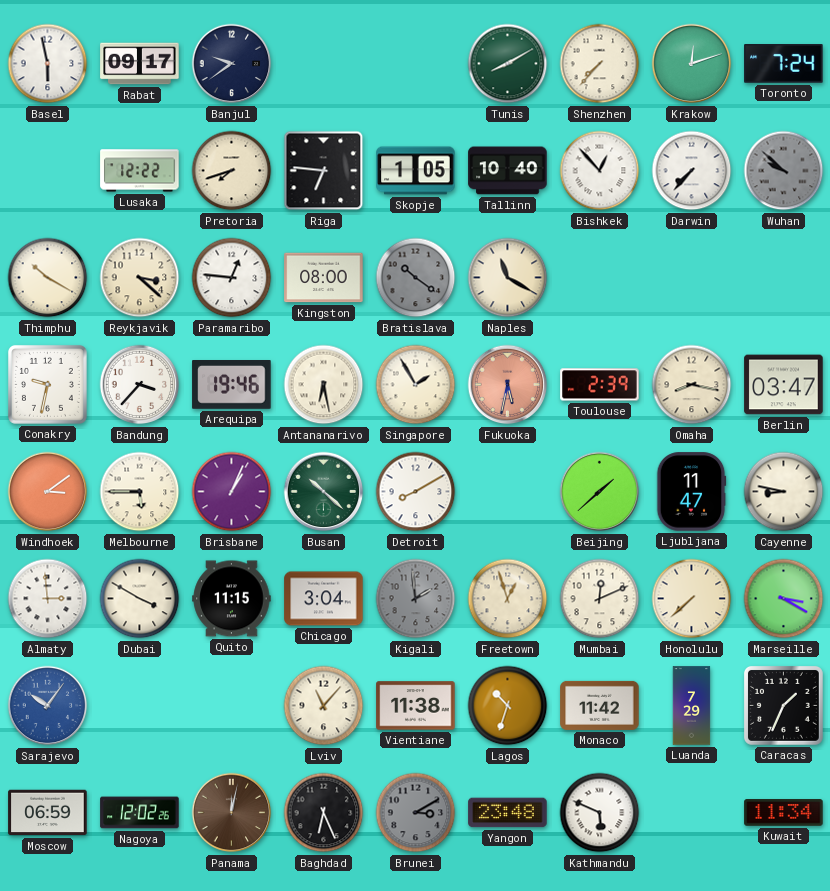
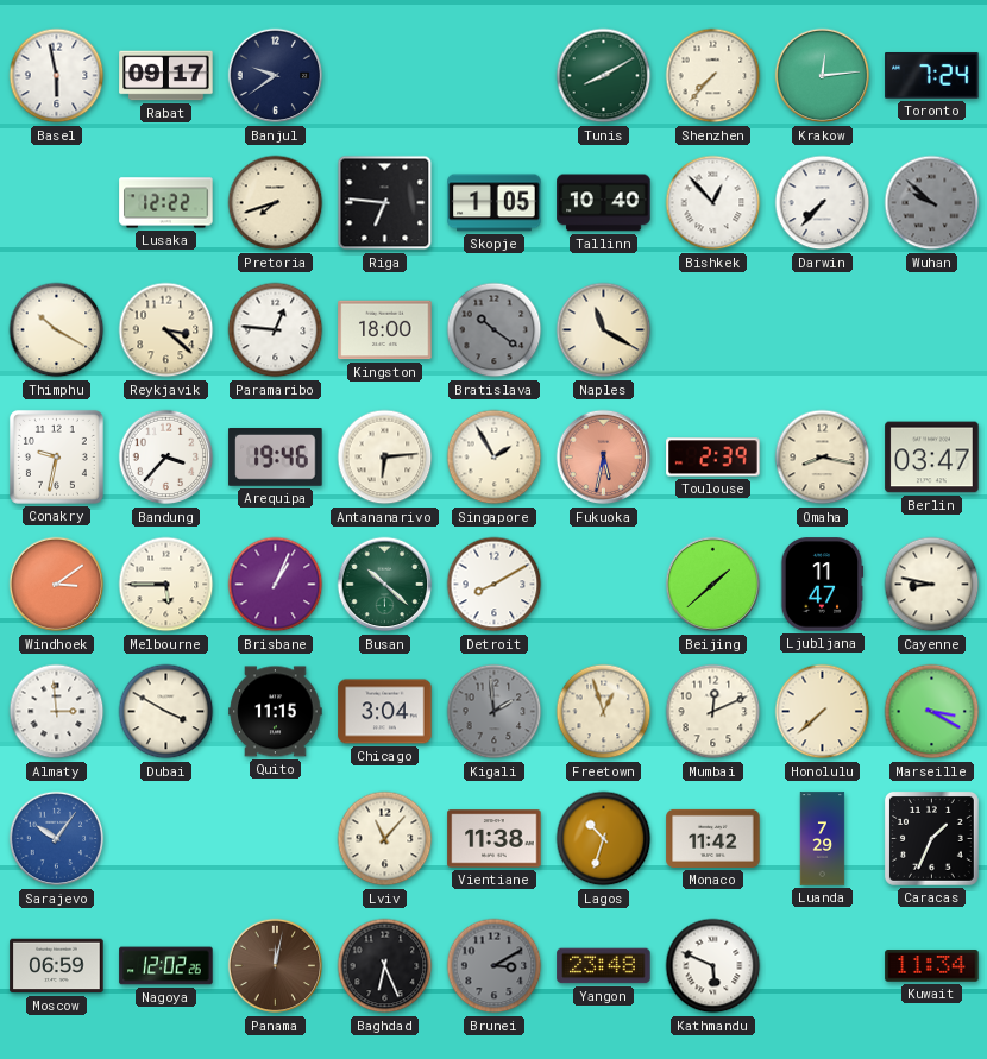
Krakow: 12:12 -> 12:14 (823, 76)
Kingston: 08:00 -> 18:00 (385, 330)
Antananarivo: 6:28 -> 6:14 (385, 458)
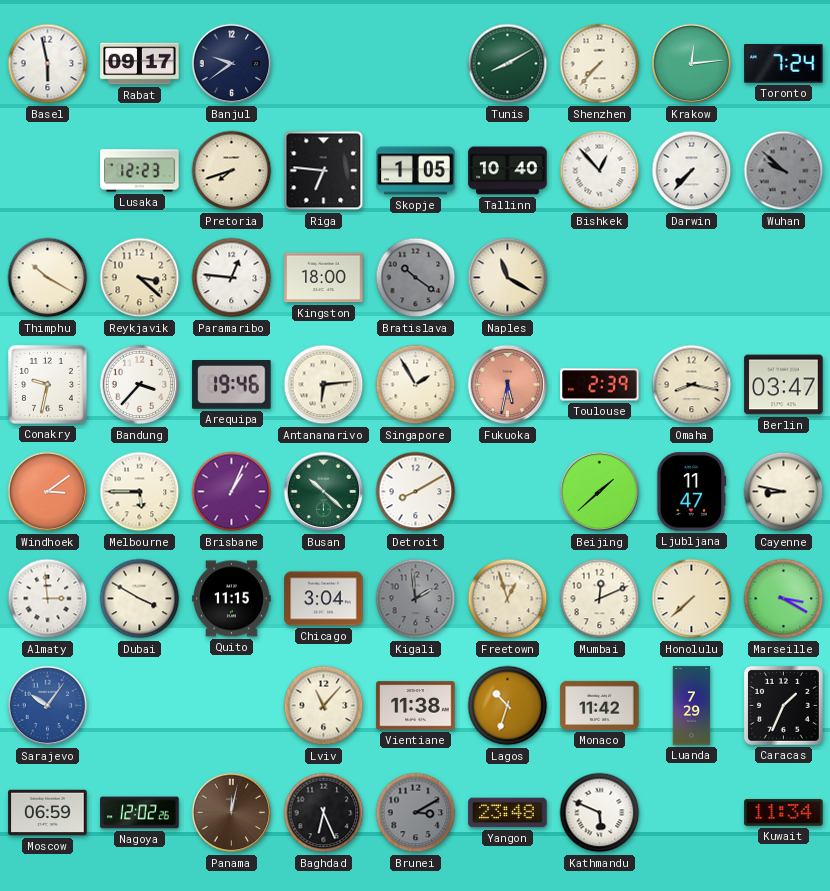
Lusaka: 12:22 -> 12:23 (140, 171)
